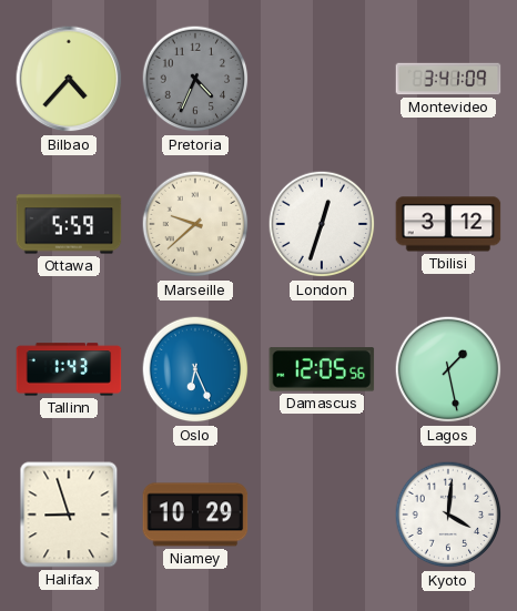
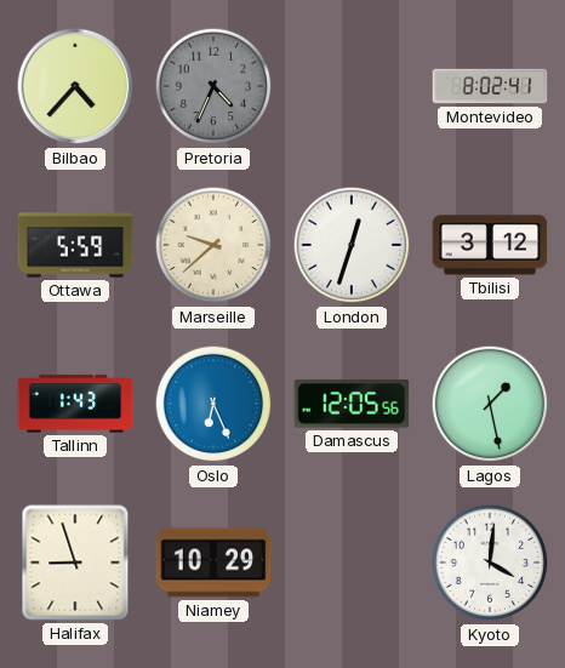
Montevideo: 3:41 -> 8:02 (490, 86)
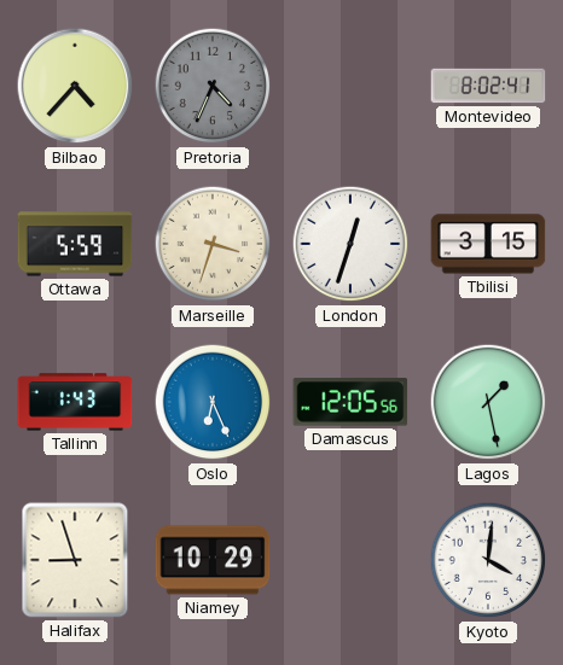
Marseille: 9:38 -> 3:33 (213, 244)
Tbilisi: 3:12 -> 3:15 (488, 244)
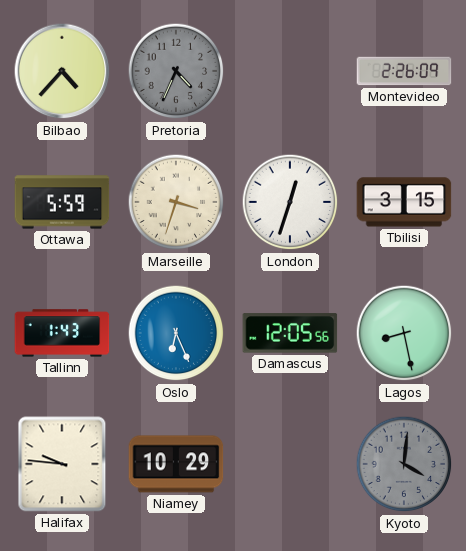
Montevideo: 8:02 -> 2:26 (404, 71)
Lagos: 1:28 -> 8:28 (404, 333)
Halifax: 8:57 -> 9:46 (62, 464)
Kyoto dial: white -> grey (404, 464)
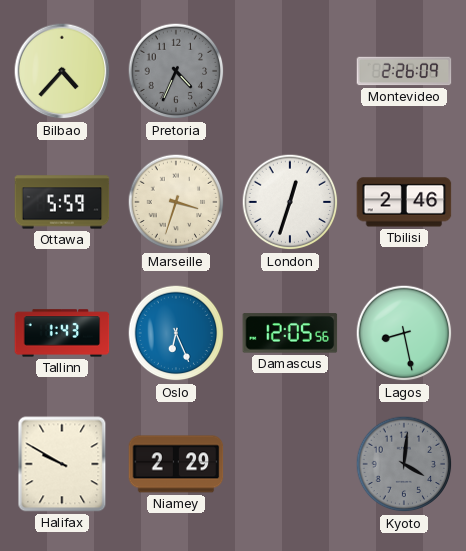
Tbilisi: 3:15 -> 2:46 (404, 202)
Halifax: 9:46 -> 9:50 (62, 464)
Niamey: 10:29 -> 2:29 (176, 464)
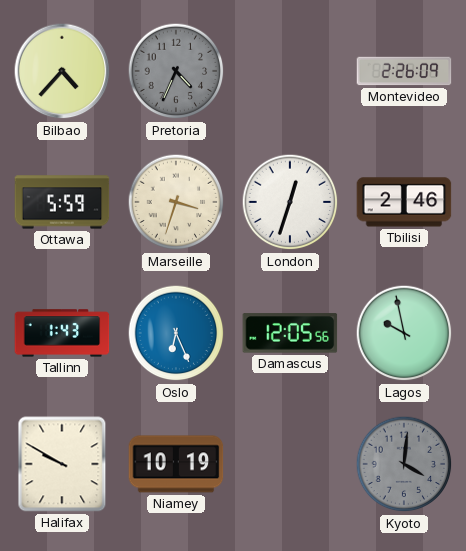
Lagos: 8:28 -> 9:58 (404, 333)
Niamey: 2:29 -> 10:19 (176, 464)
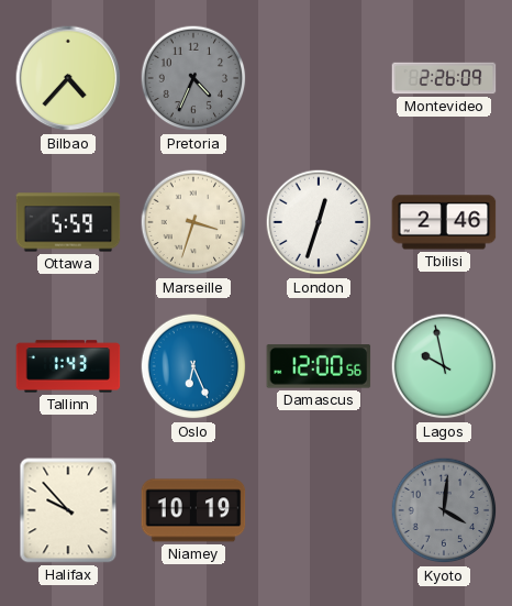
Damascus: 12:05 -> 12:00 (319, 366)
Halifax: 9:50 -> 9:53 (68, 510)
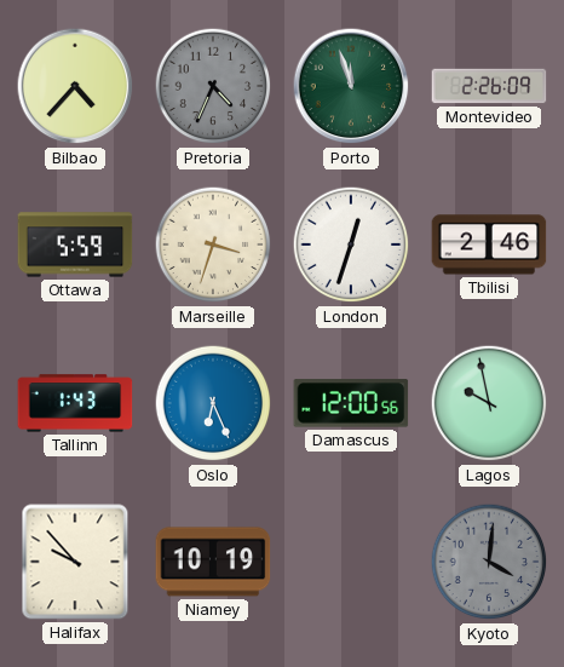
Porto: none -> 11:57 (351, 86)
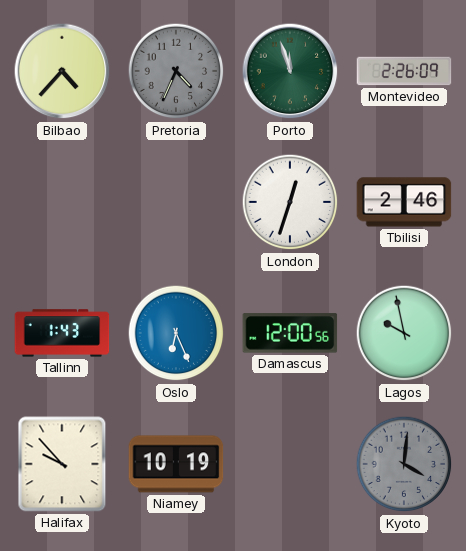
Ottawa: 5:59 -> none (75, 245)
Marseille: 3:33 -> none (213, 245)
